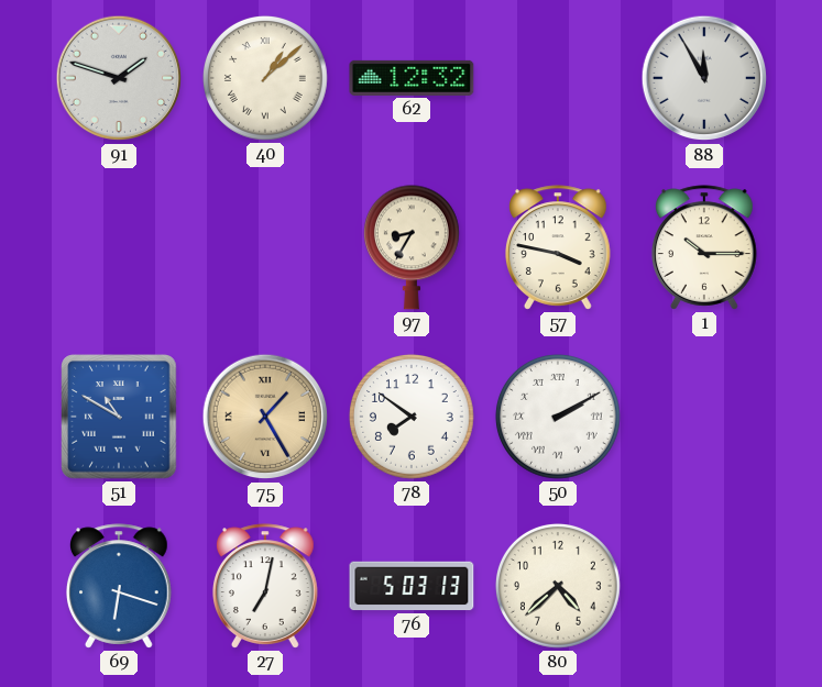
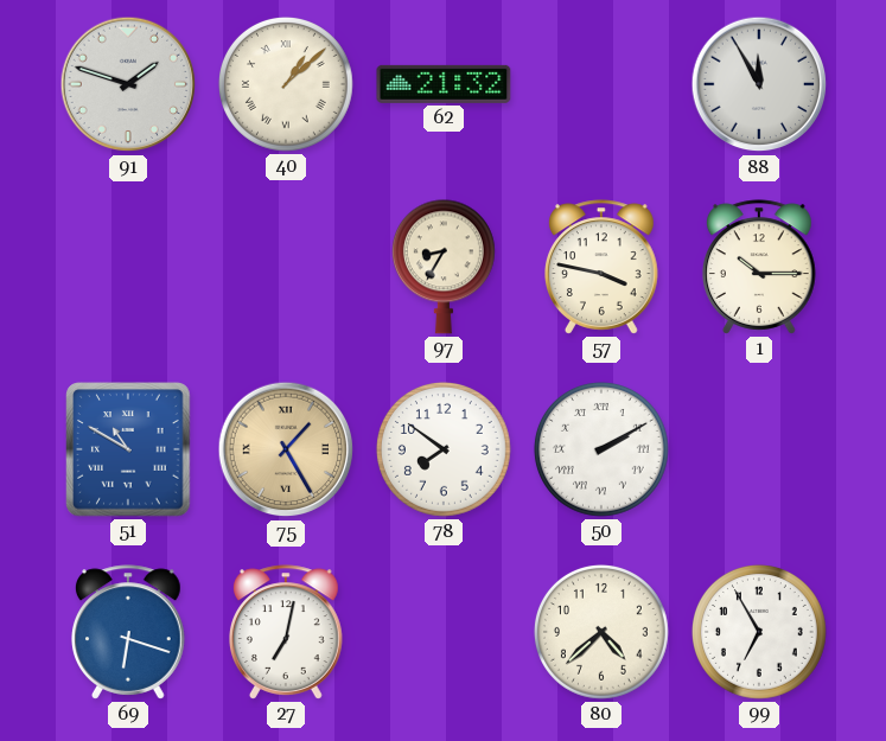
62: 12:32 -> 21:32 (444, 84)
76: 5:03 -> none (412, 586)
99: none -> 6:55 (759, 632)
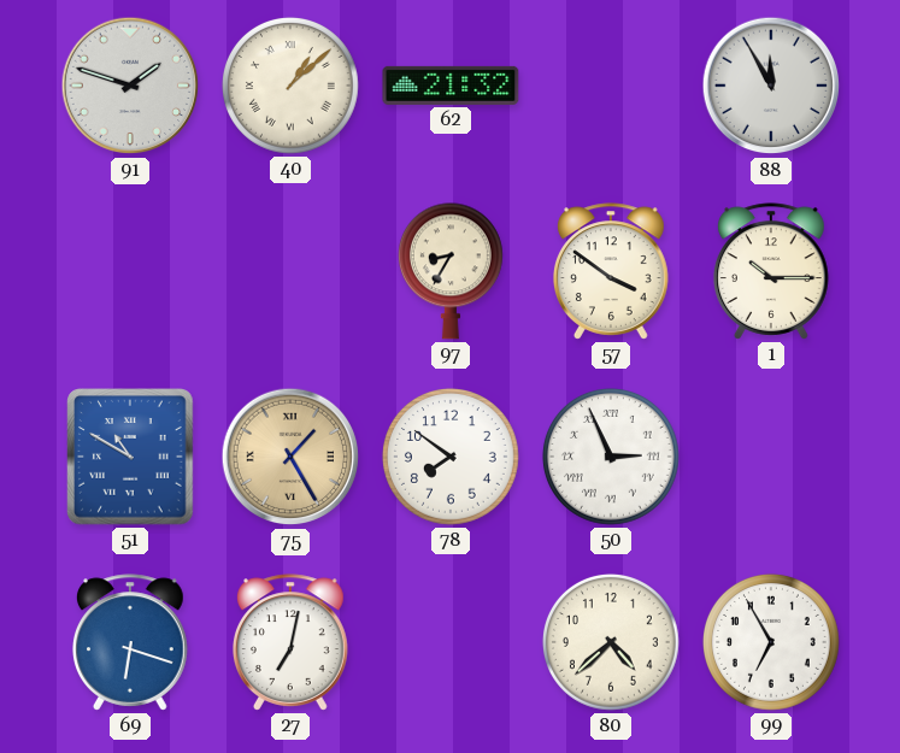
57: 3:47 -> 3:51 (612, 271)
50: 2:10 -> 2:56 (611, 457)
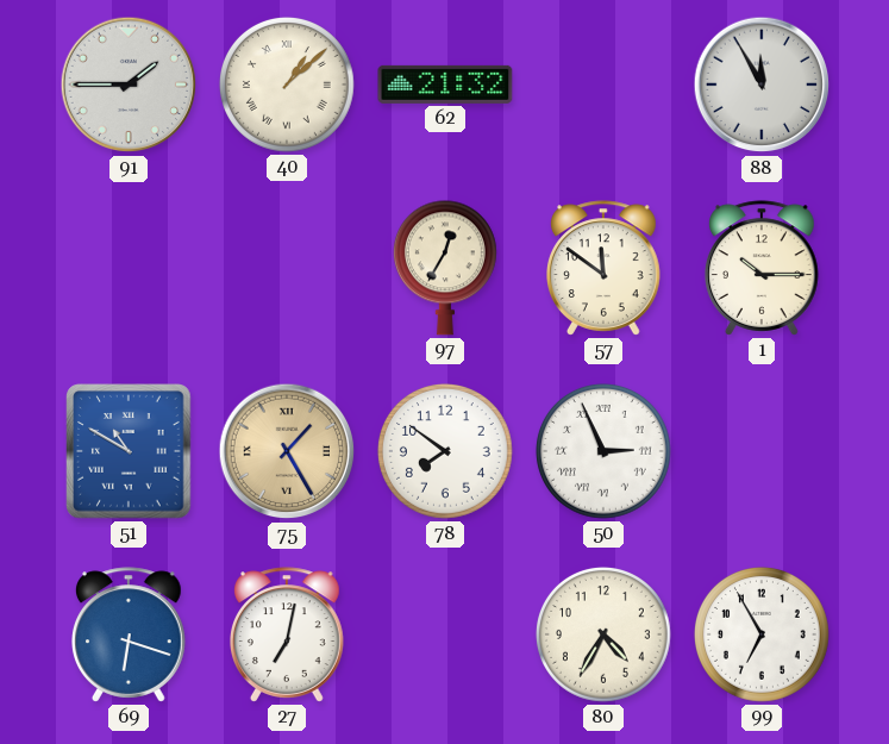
91: 1:48 -> 1:45 (129, 85)
97: 8:35 -> 12:35 (445, 268)
57: 3:51 -> 11:51 (605, 268)
80: 4:38 -> 4:35 (603, 634)
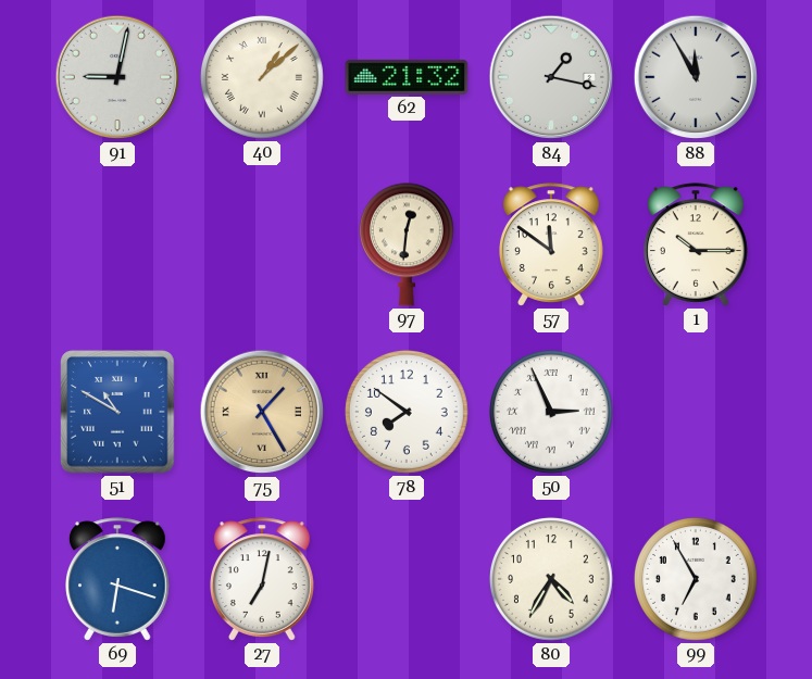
91: 1:45 -> 9:02 (117, 77)
84: none -> 1:17 (551, 77)
97: 12:35 -> 12:31 (407, 244)
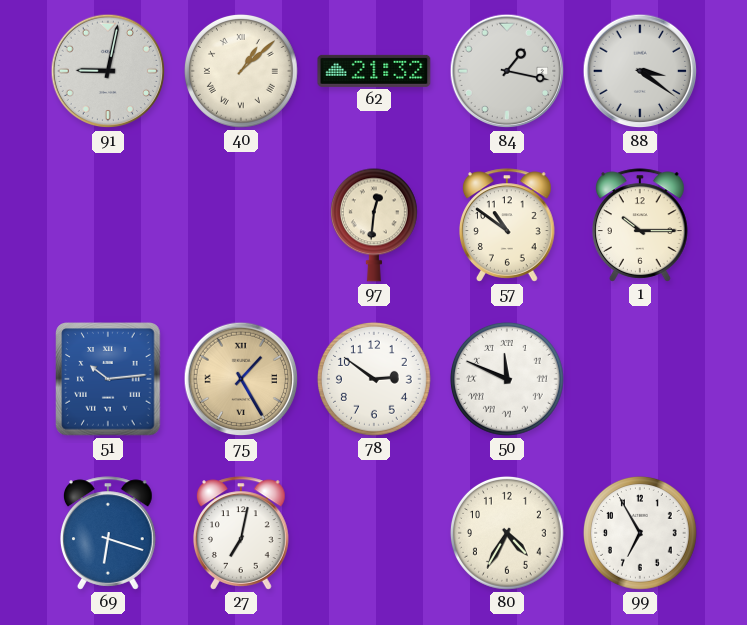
88: 11:55 -> 3:21 (640, 71)
57: 11:51 -> 10:51 (508, 225)
51: 10:50 -> 10:14 (108, 379)
78: 7:51 -> 2:51 (374, 379)
50: 2:56 -> 11:49 (507, 379)
